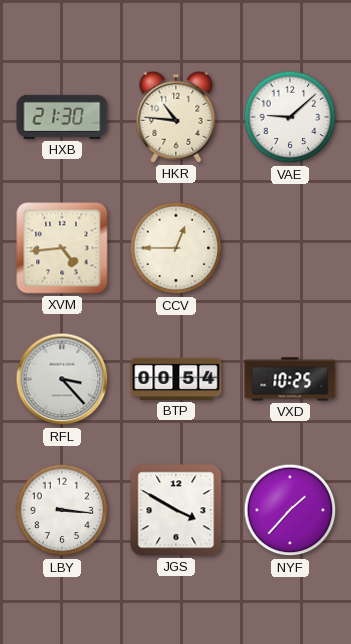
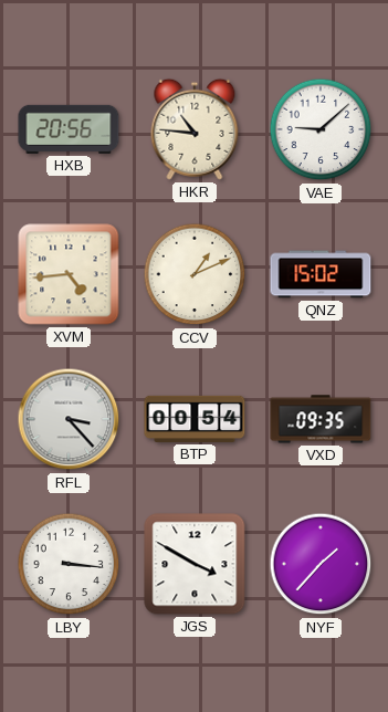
HXB: 21:30 -> 20:56 (69, 129)
CCV: 12:45 -> 1:11 (195, 274)
QNZ: none -> 15:02 (321, 274)
VXD: 10:25 -> 09:35 (321, 419)
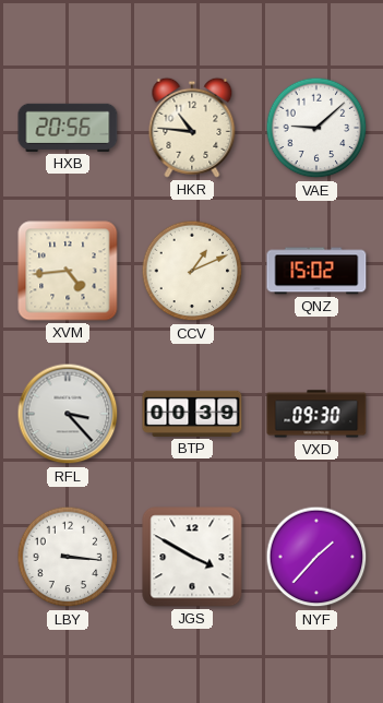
BTP: 00:54 -> 00:39 (192, 414)
VXD: 09:35 -> 09:30 (316, 414)
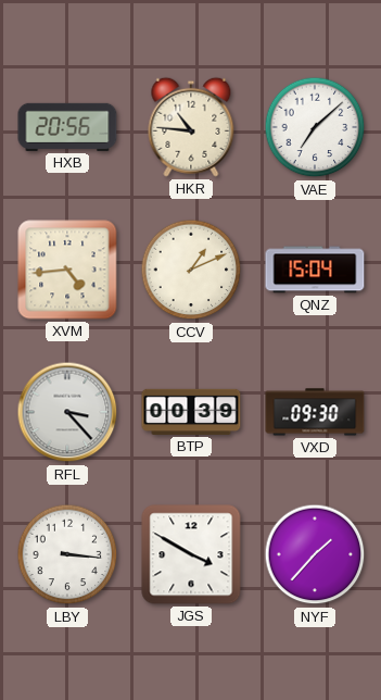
VAE: 9:08 -> 7:08 (315, 127)
QNZ: 15:02 -> 15:04 (315, 270)
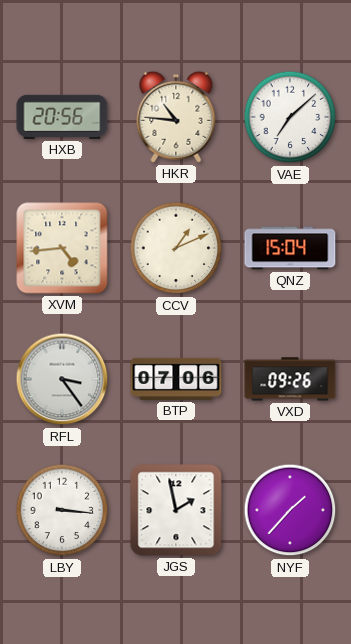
RFL: 3:23 -> 3:24 (62, 379)
BTP: 00:39 -> 07:06 (176, 379)
VXD: 09:30 -> 09:26 (290, 379)
JGS: 3:50 -> 1:58 (176, 510)
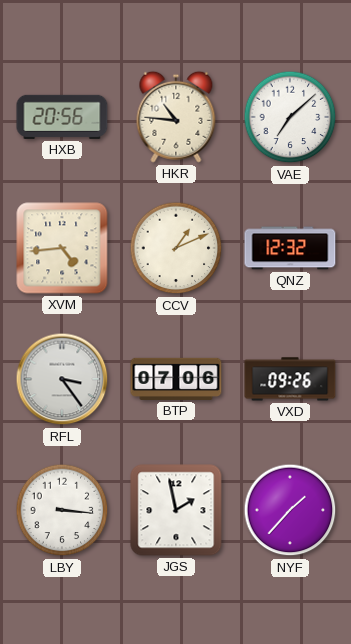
QNZ: 15:04 -> 12:32 (290, 248)
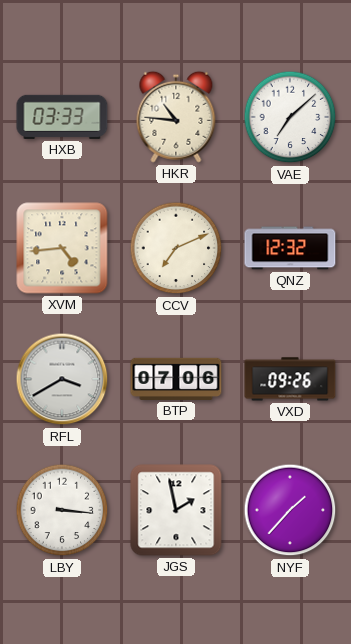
HXB: 20:56 -> 03:33 (62, 117)
CCV: 1:11 -> 7:11 (176, 248)
RFL: 3:24 -> 3:40 (62, 379)
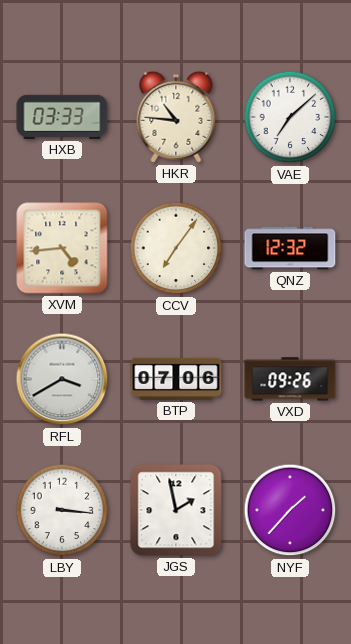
CCV: 7:11 -> 7:06 (176, 248)
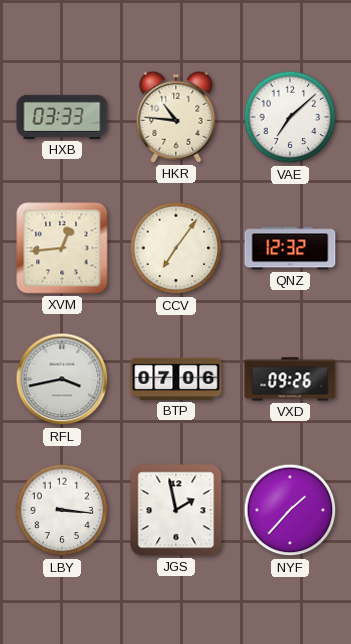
XVM: 4:44 -> 12:44 (62, 248)
RFL: 3:40 -> 3:43 (62, 379)
